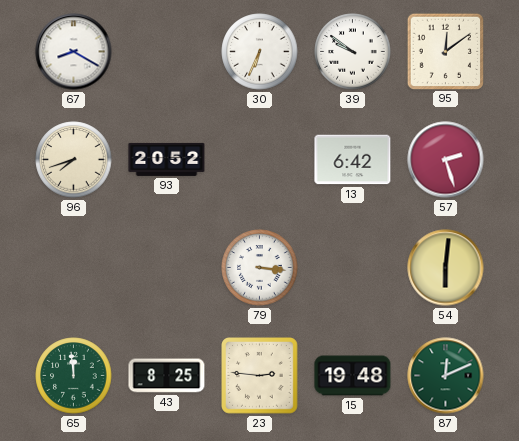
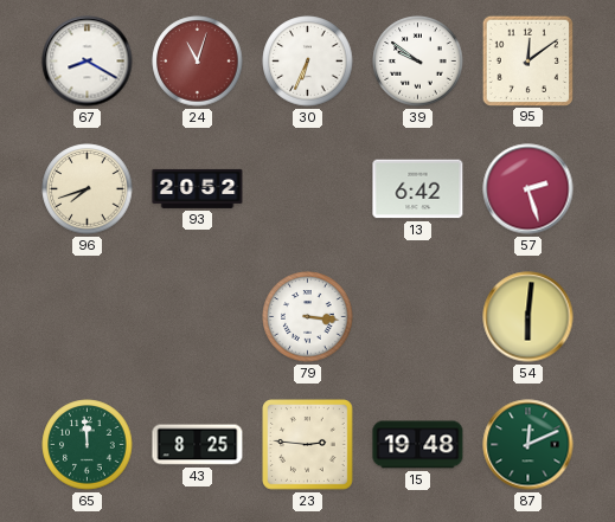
24: none -> 11:03 (198, 62)
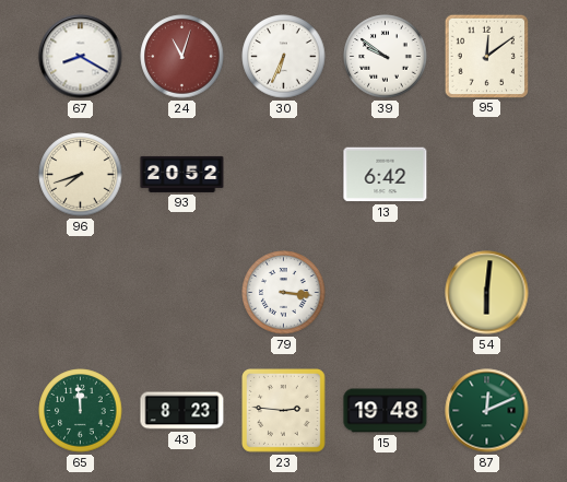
57: 2:27 -> none (528, 189)
43: 8:25 -> 8:23 (182, 411)
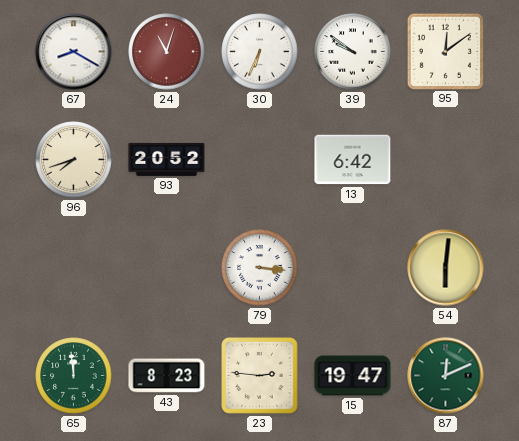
15: 19:48 -> 19:47 (353, 376)
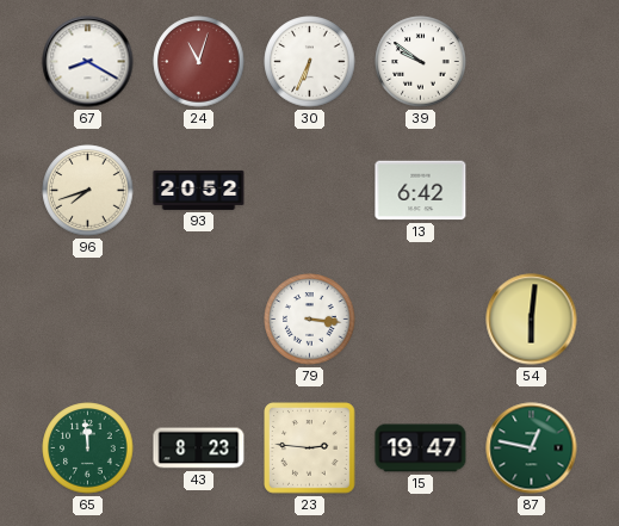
95: 12:09 -> none (445, 51)
87: 12:11 -> 12:47 (532, 448)
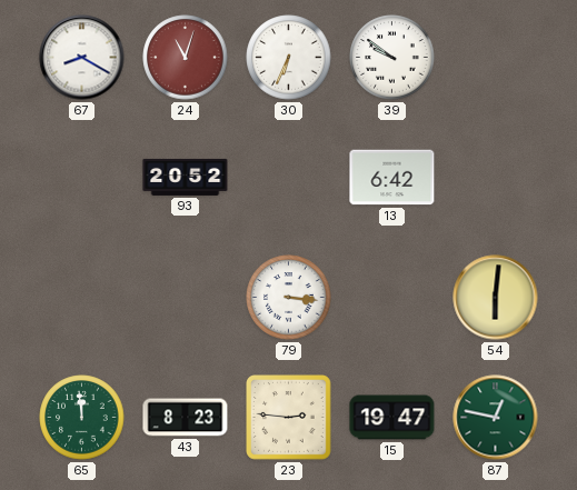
96: 7:42 -> none (88, 191)
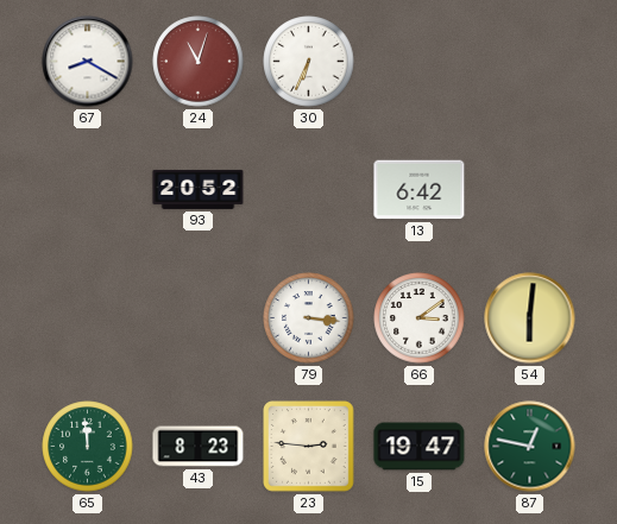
39: 9:51 -> none (392, 58)
66: none -> 3:09 (420, 318)
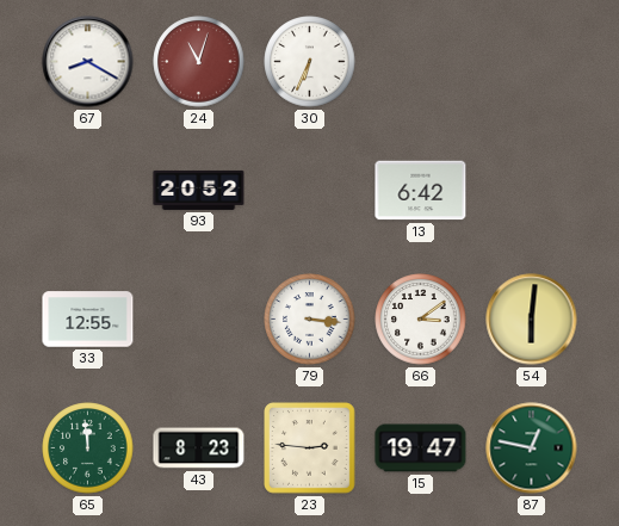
33: none -> 12:55 (88, 320)
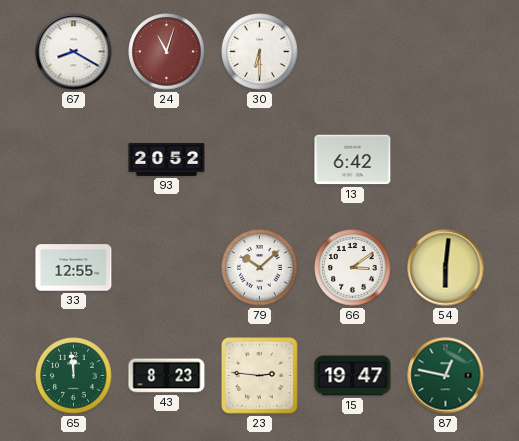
30: 6:34 -> 6:30 (260, 52)
79: 3:16 -> 10:08 (260, 268)
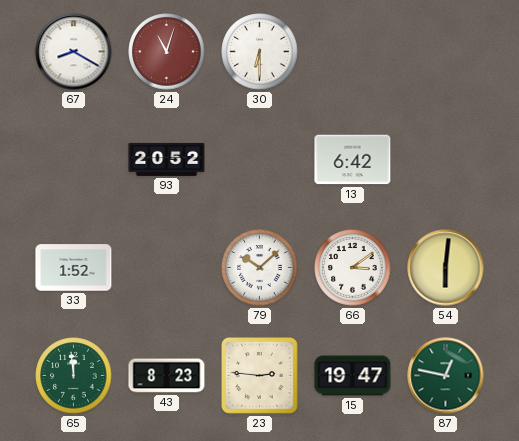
33: 12:55 -> 1:52 (74, 268)
